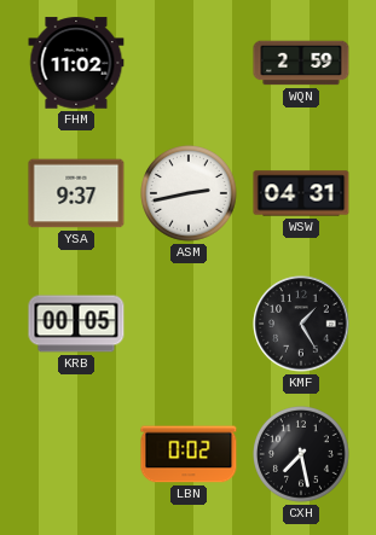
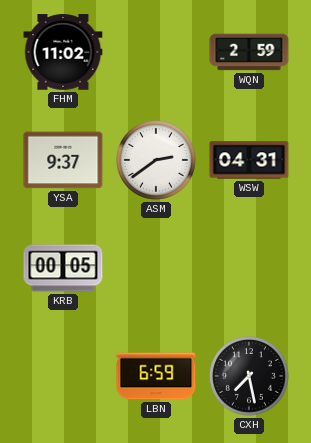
ASM: 2:43 -> 2:39 (157, 161)
KMF: 1:25 -> none (301, 324)
LBN: 0:02 -> 6:59 (156, 376)
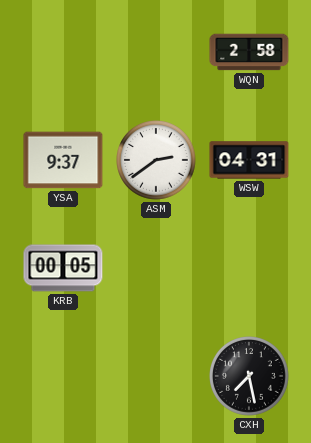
FHM: 11:02 -> none (63, 52)
WQN: 2:59 -> 2:58 (249, 52)
LBN: 6:59 -> none (156, 376)
